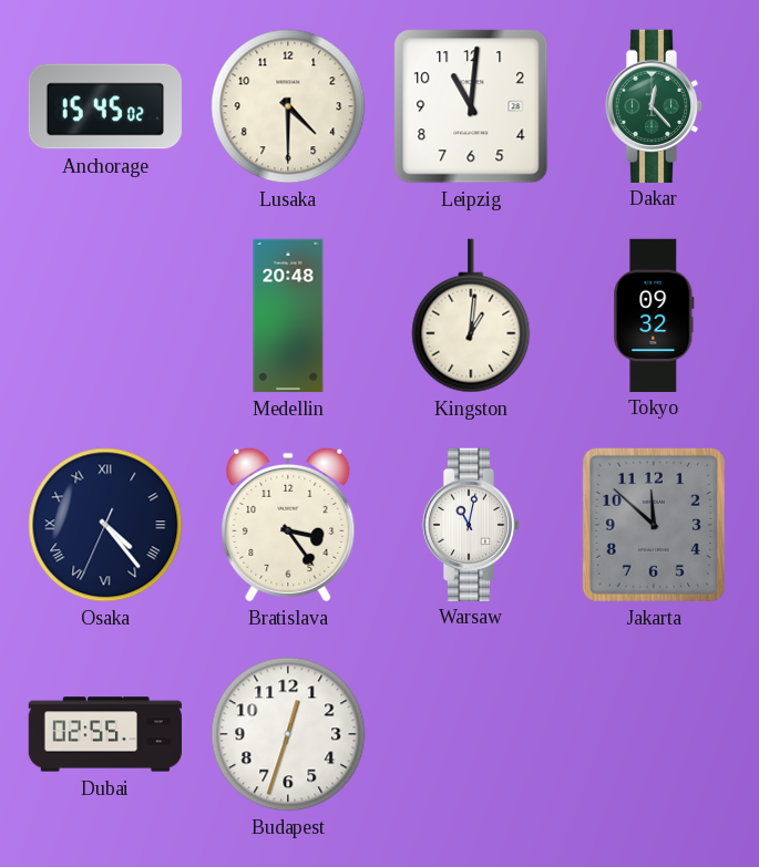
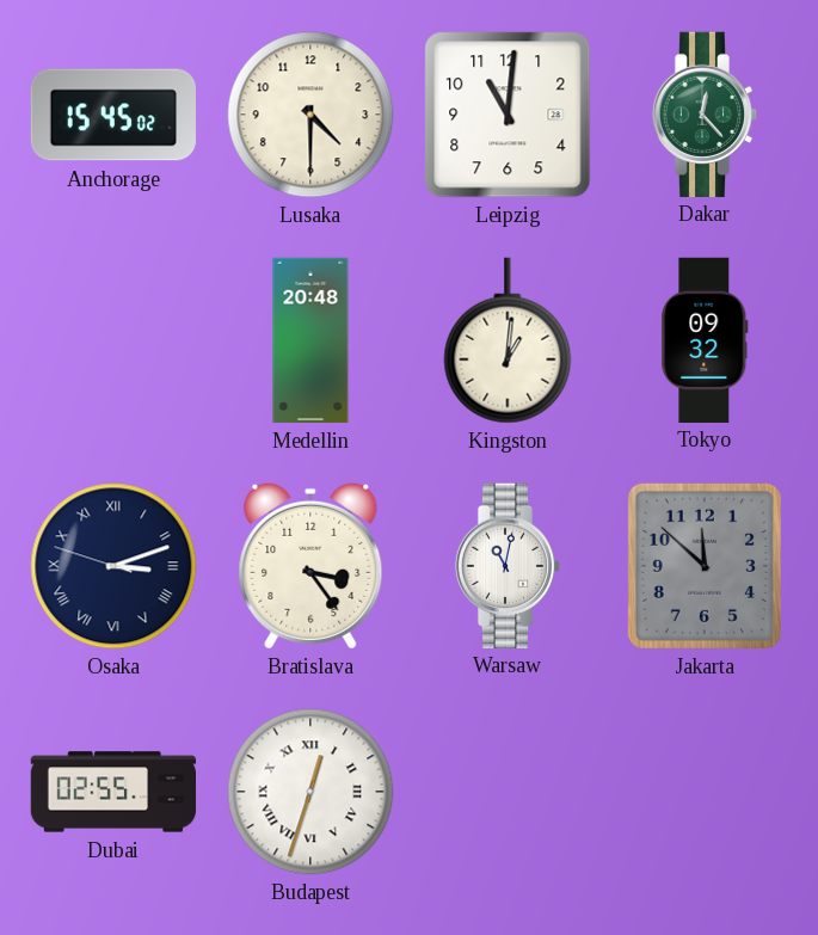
Osaka: 4:23 -> 3:11 (113, 566)
Budapest numerals: Arabic -> Roman (310, 792)
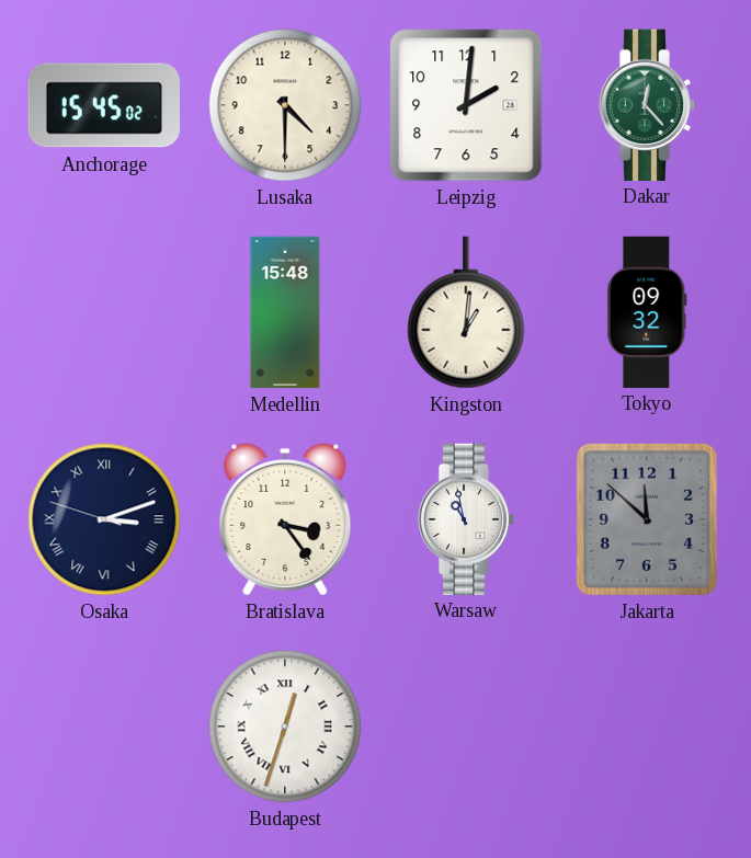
Leipzig: 11:01 -> 2:01 (466, 105)
Medellin: 20:48 -> 15:48 (285, 312)
Warsaw: 11:02 -> 10:58 (466, 518)
Dubai: 02:55 -> none (113, 792)
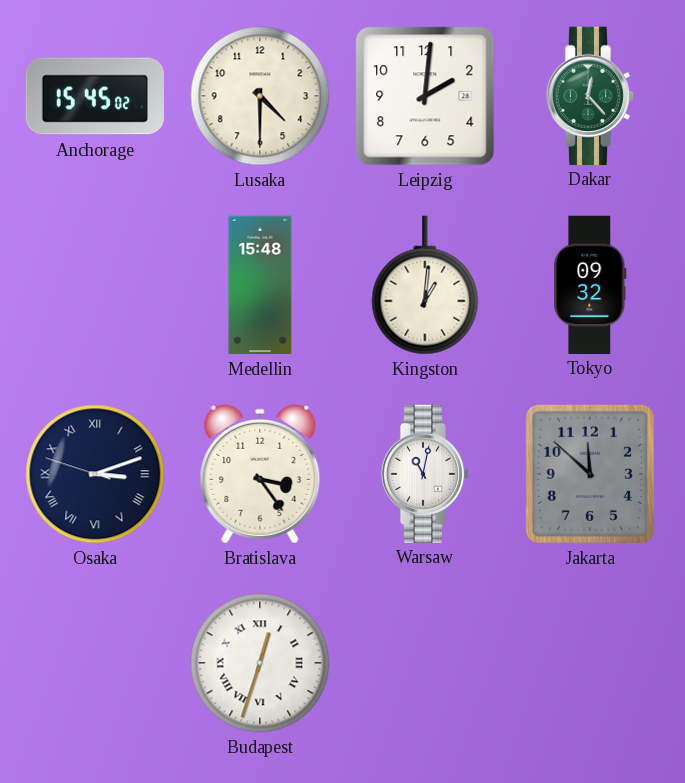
Warsaw: 10:58 -> 11:02 (425, 473)
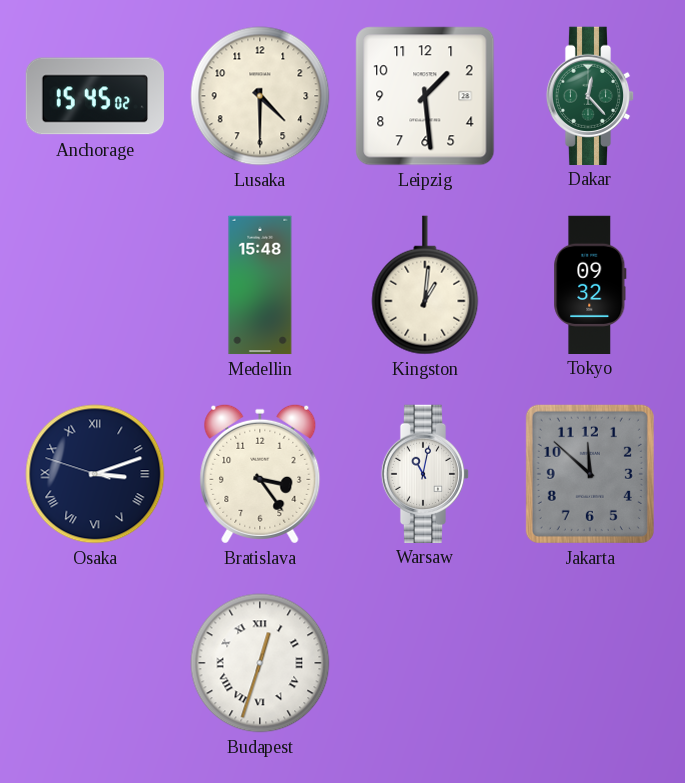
Leipzig: 2:01 -> 1:29 (425, 96)
